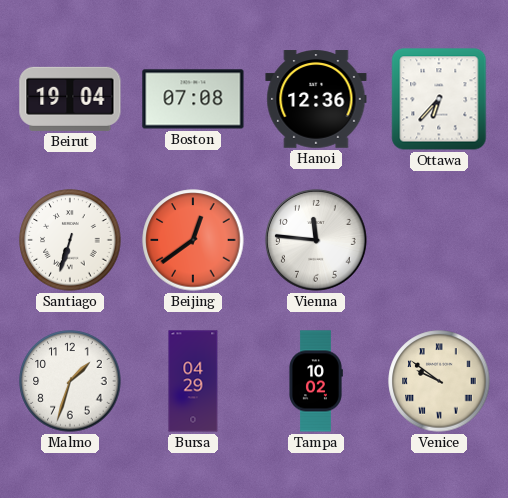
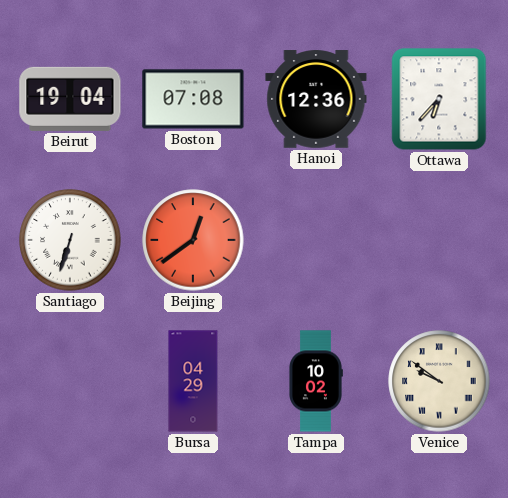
Vienna: 11:46 -> none (316, 240)
Malmo: 1:33 -> none (70, 381)
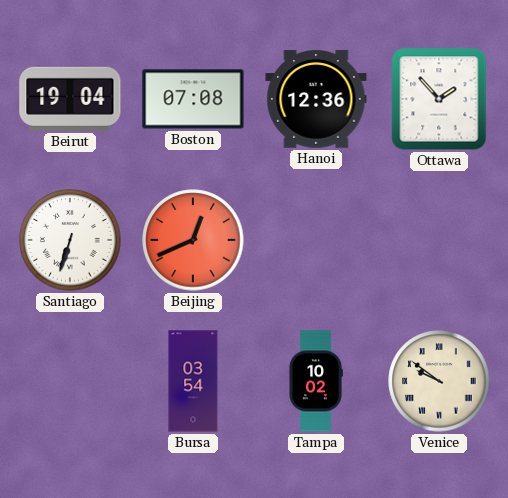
Ottawa: 6:37 -> 1:53 (439, 99)
Beijing: 12:39 -> 12:41 (193, 240)
Bursa: 04:29 -> 03:54 (193, 381)
